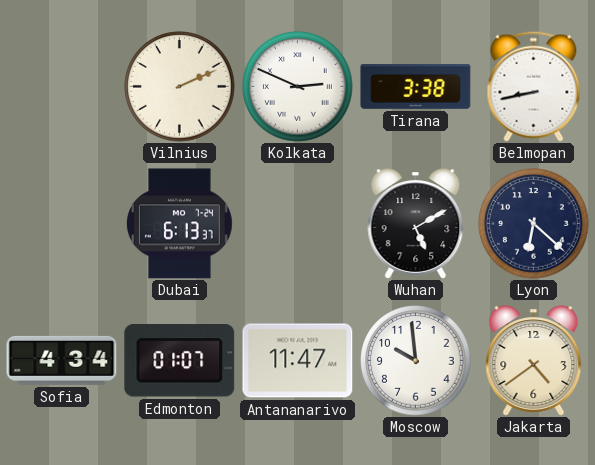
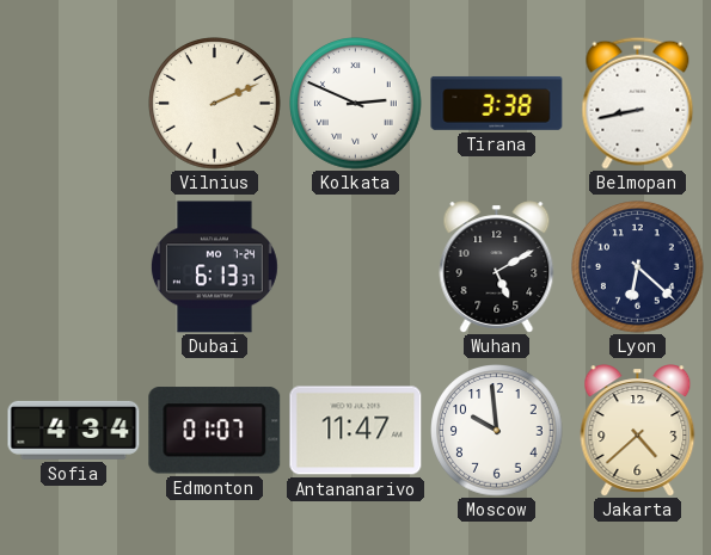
Jakarta: 4:39 -> 4:38 (638, 431)
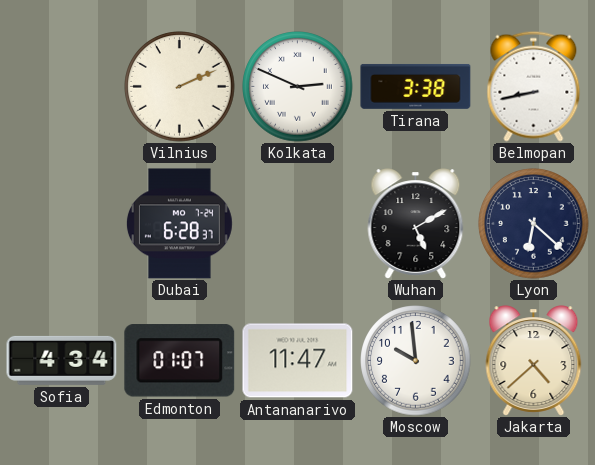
Dubai: 6:13 -> 6:28 (179, 224)
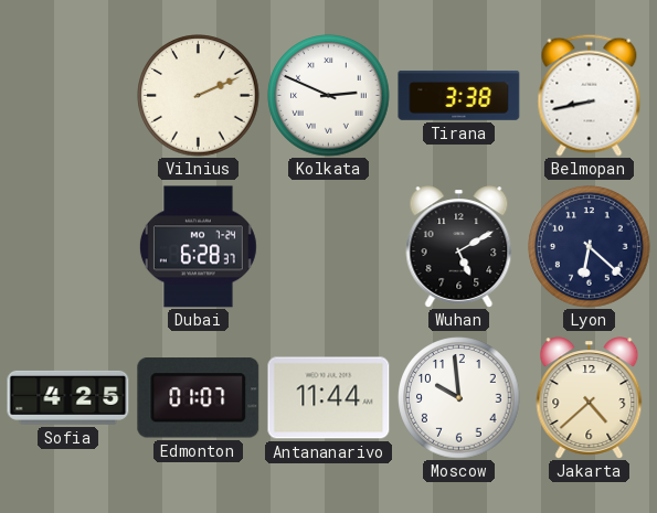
Sofia: 4:34 -> 4:25 (68, 397)
Antananarivo: 11:47 -> 11:44 (329, 398)
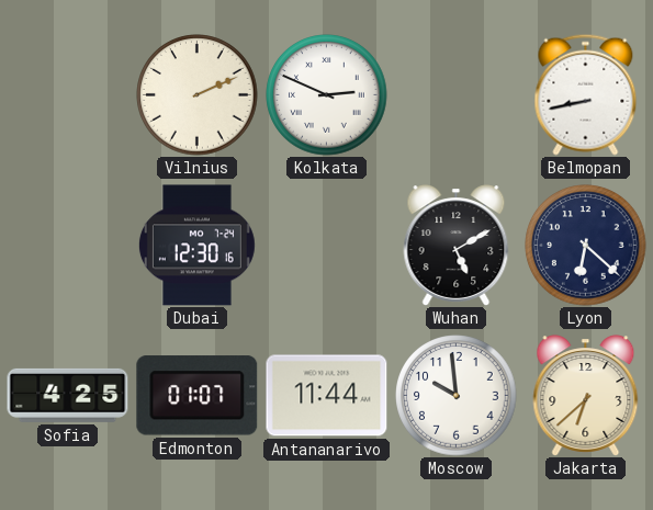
Tirana: 3:38 -> none (459, 95)
Dubai: 6:28 -> 12:30 (196, 246)
Jakarta: 4:38 -> 6:38 (586, 396)
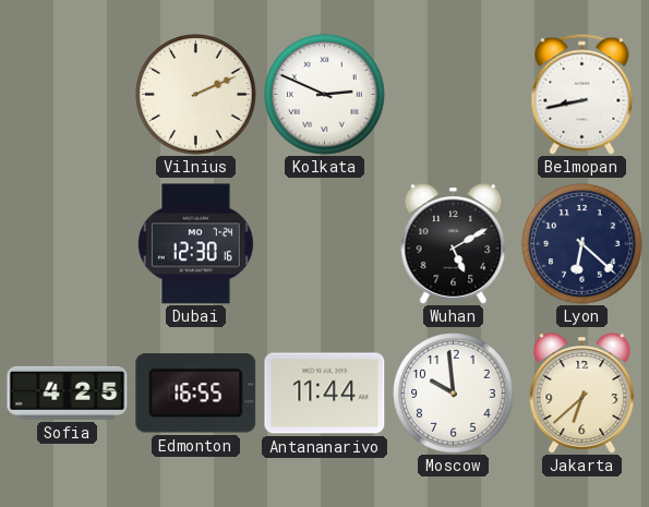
Edmonton: 01:07 -> 16:55 (196, 394)
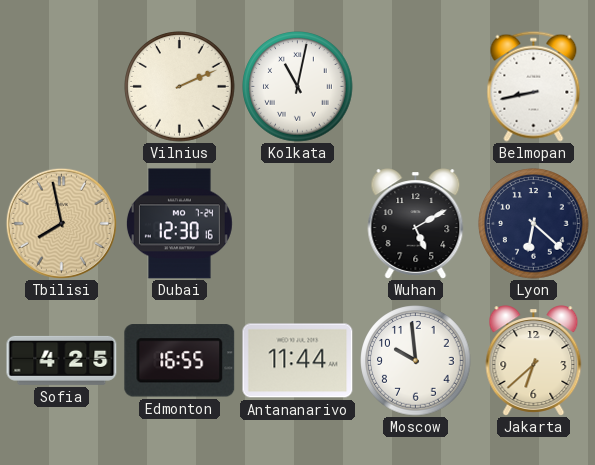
Kolkata: 2:49 -> 11:02 (298, 87)
Tbilisi: none -> 7:58 (61, 223)
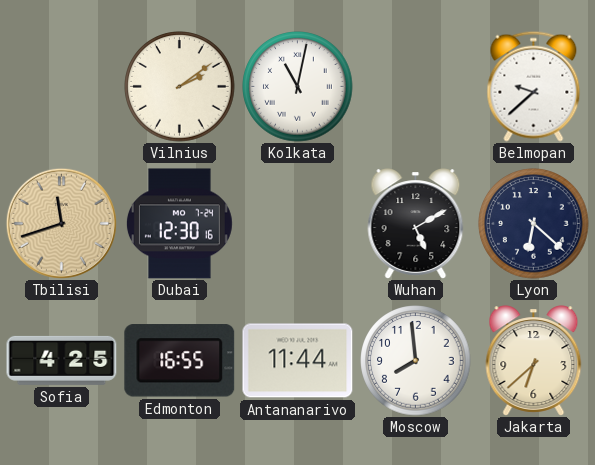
Vilnius: 2:11 -> 2:09 (180, 87)
Belmopan: 8:43 -> 9:38 (534, 86)
Tbilisi: 7:58 -> 11:42 (61, 223)
Moscow: 9:59 -> 7:59 (416, 361)
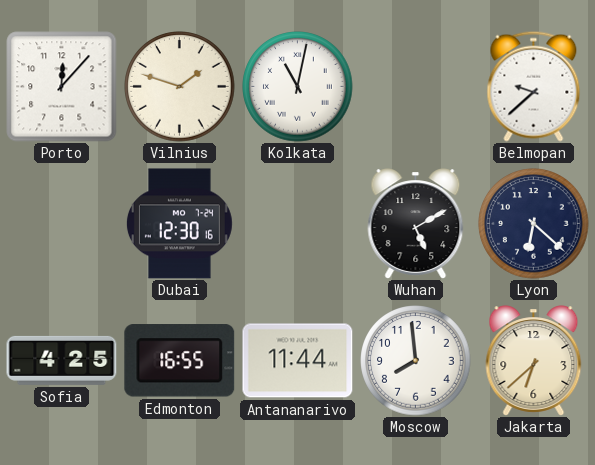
Porto: none -> 12:07 (62, 87)
Vilnius: 2:09 -> 1:48 (180, 87)
Tbilisi: 11:42 -> none (61, 223)
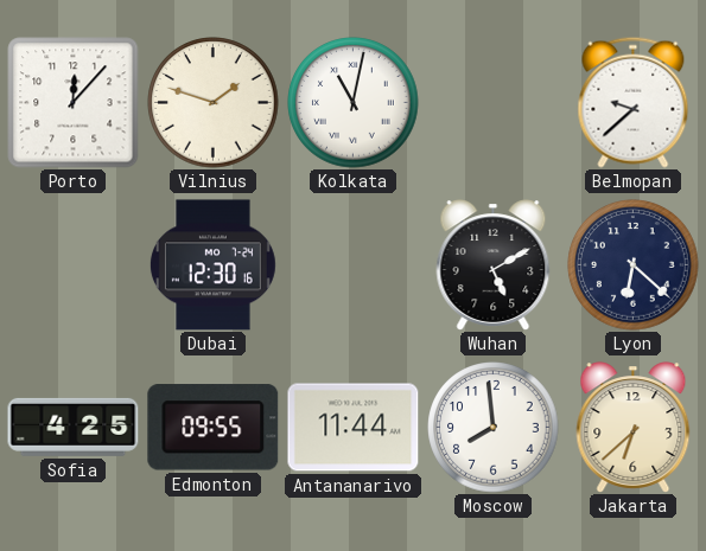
Edmonton: 16:55 -> 09:55 (214, 428)
